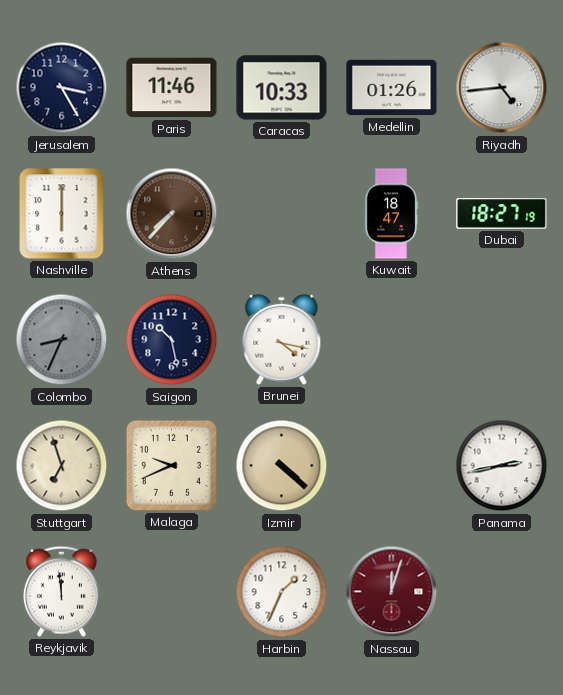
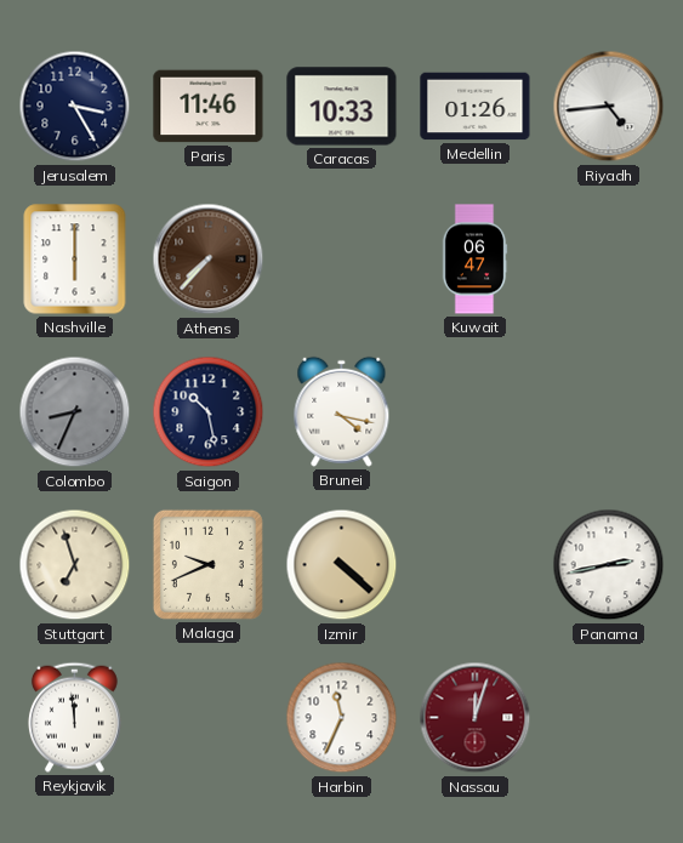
Kuwait: 18:47 -> 06:47 (474, 260)
Dubai: 18:27 -> none (502, 214)
Harbin: 1:34 -> 11:34 (342, 718)
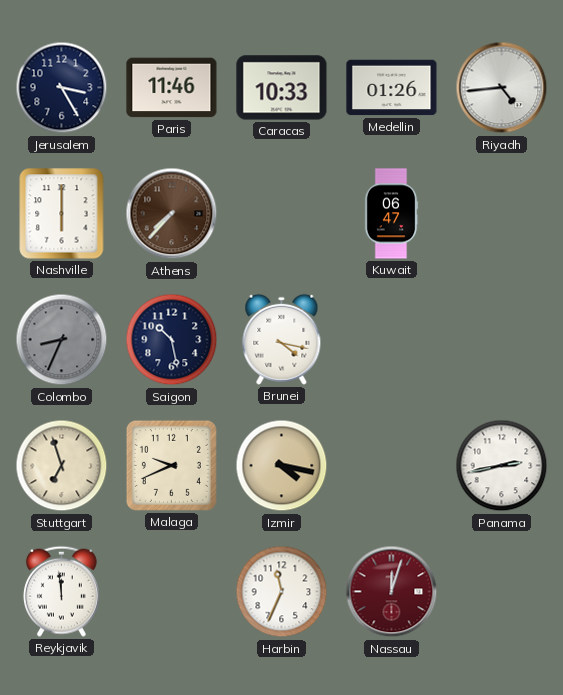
Izmir: 4:22 -> 4:17 (282, 466)
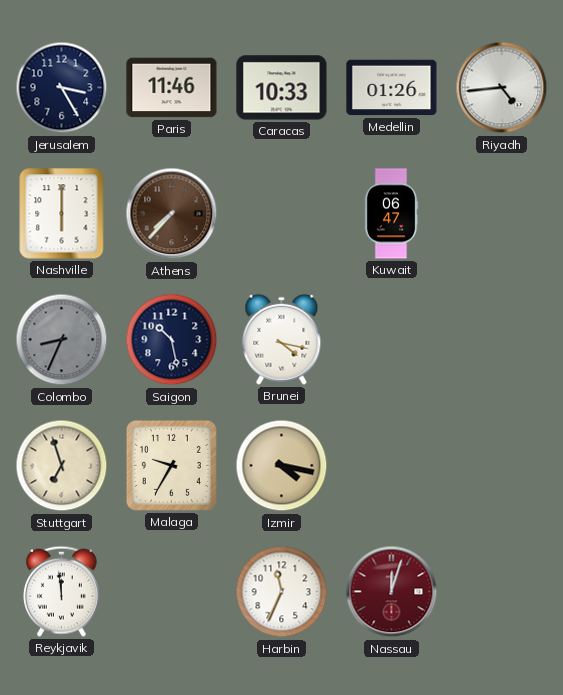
Malaga: 9:41 -> 9:35 (171, 465)
Panama: 2:43 -> none (502, 466)
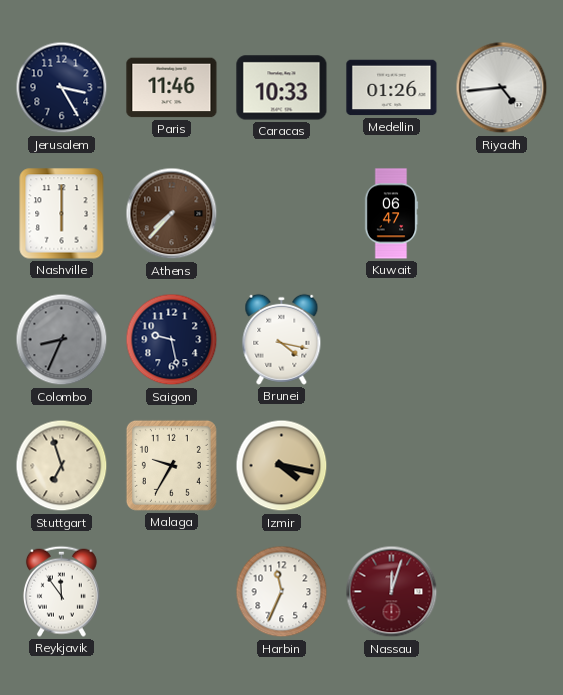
Saigon: 10:28 -> 9:28 (172, 340)
Reykjavik: 11:59 -> 11:54 (61, 591)
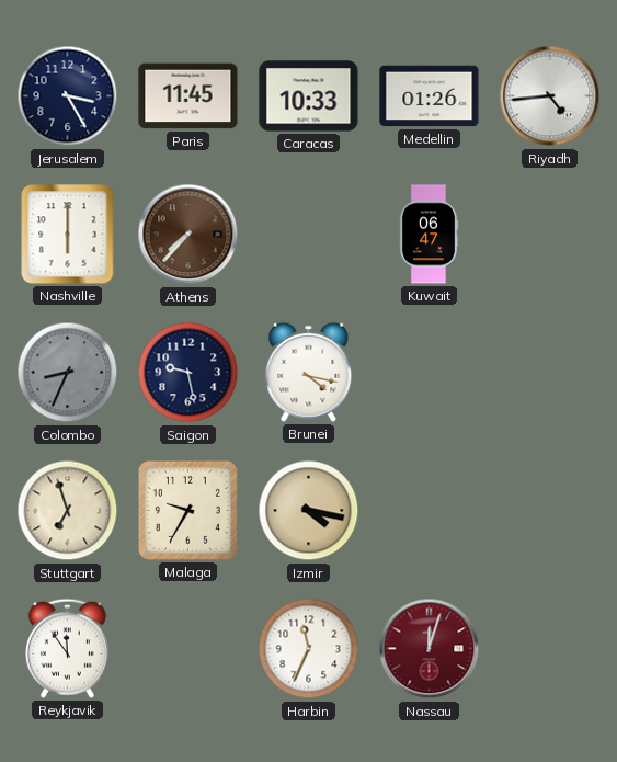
Paris: 11:46 -> 11:45 (188, 96)
